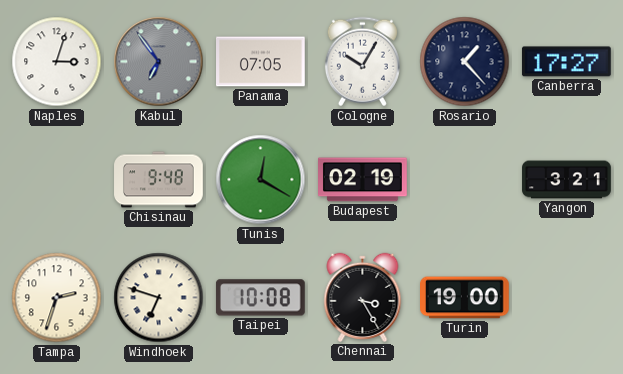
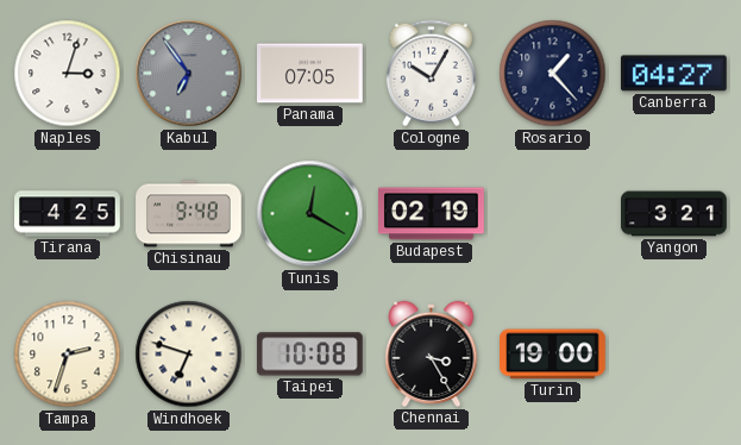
Canberra: 17:27 -> 04:27 (674, 74)
Tirana: none -> 4:25 (68, 214)
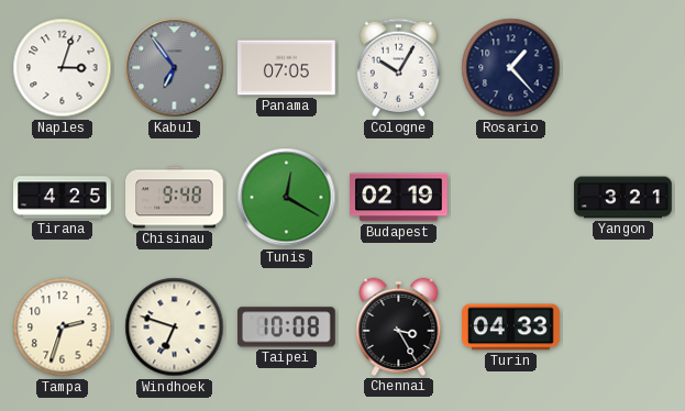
Canberra: 04:27 -> none (674, 74)
Turin: 19:00 -> 04:33 (511, 327)
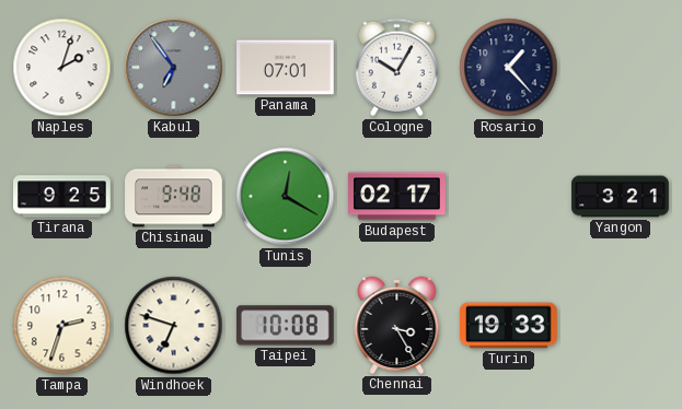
Naples: 3:03 -> 2:03 (62, 68)
Panama: 07:05 -> 07:01 (286, 68)
Tirana: 4:25 -> 9:25 (62, 197)
Budapest: 02:19 -> 02:17 (397, 197)
Turin: 04:33 -> 19:33 (509, 326)
